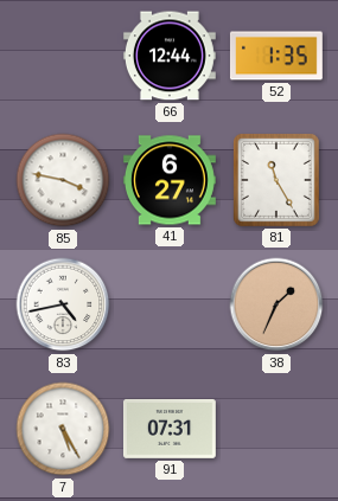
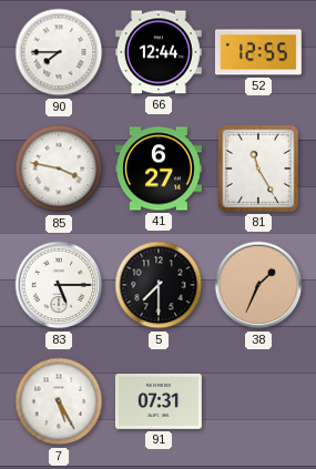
90: none -> 7:45 (59, 52)
52: 1:35 -> 12:55 (258, 52)
83: 4:43 -> 5:15 (59, 285)
5: none -> 7:30 (159, 285)
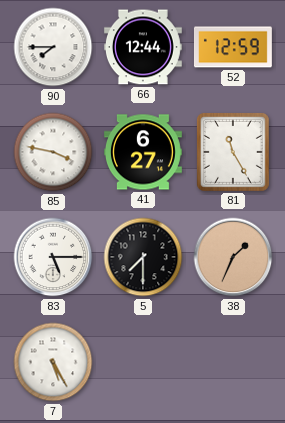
52: 12:55 -> 12:59 (233, 47)
91: 07:31 -> none (159, 401)
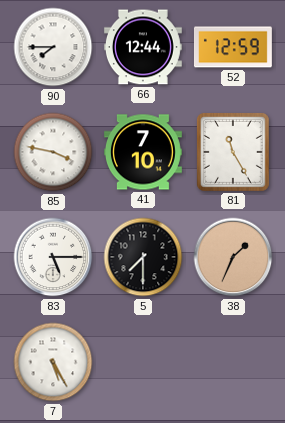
41: 6:27 -> 7:10 (143, 152)
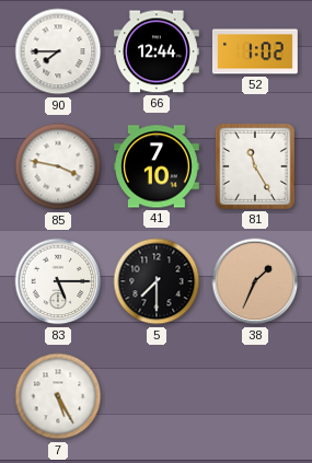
52: 12:59 -> 1:02 (255, 51)
